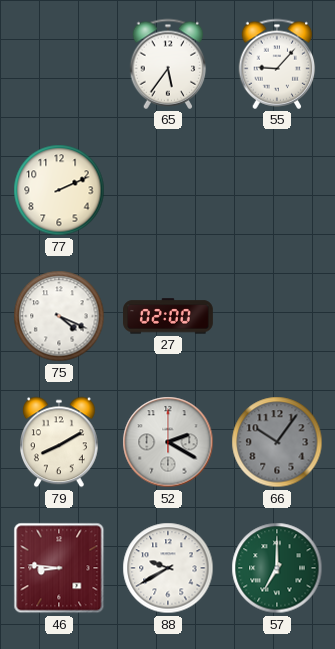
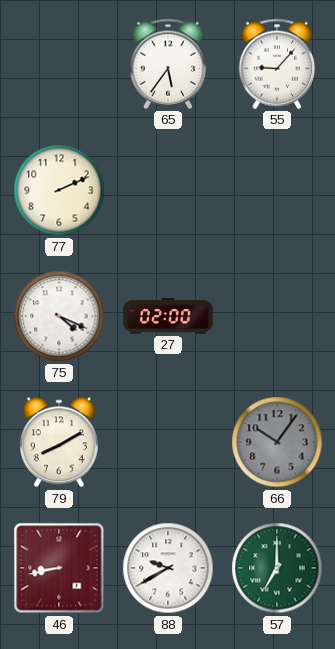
52: 2:20 -> none (168, 442)
46: 8:46 -> 8:43 (59, 568)
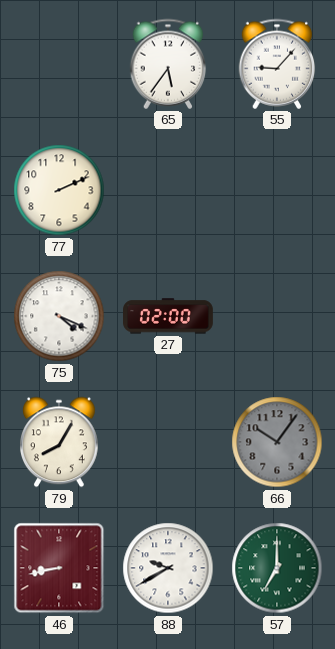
79: 8:10 -> 8:05 (60, 442)
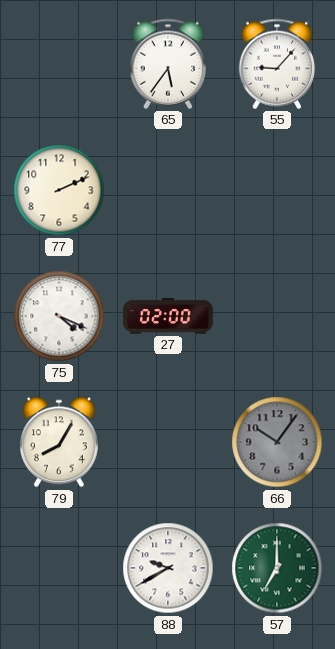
46: 8:43 -> none (59, 568)
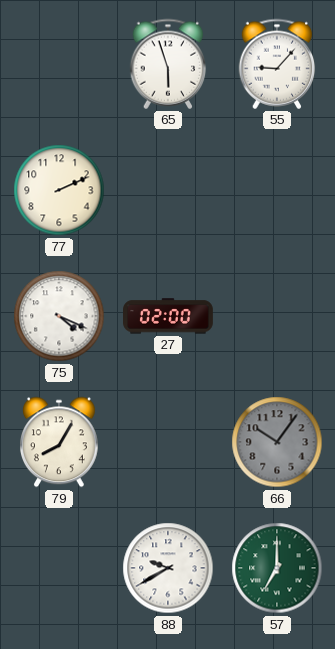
65: 5:36 -> 5:57 (168, 64)
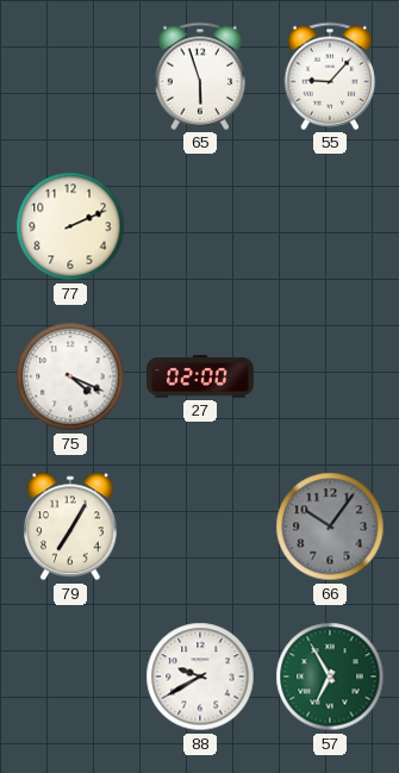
79: 8:05 -> 7:05 (71, 526)
57: 7:00 -> 6:55 (330, 677)
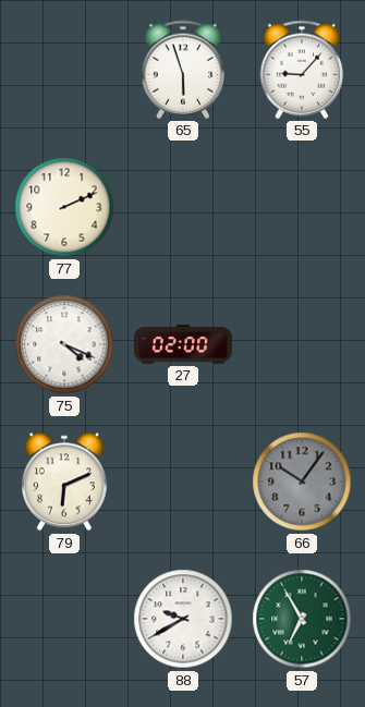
79: 7:05 -> 6:11 (65, 482)
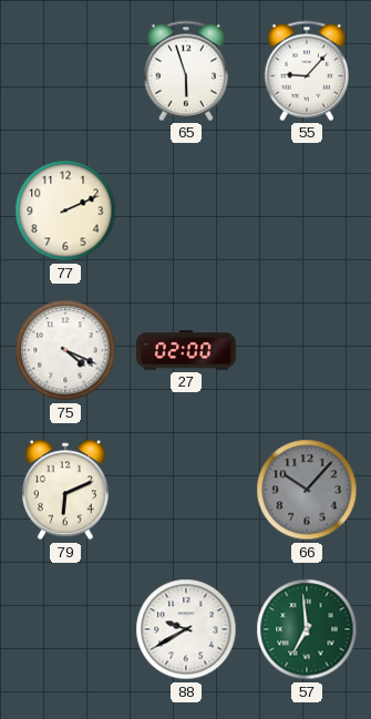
66: 10:06 -> 10:07 (307, 490)
57: 6:55 -> 6:59 (307, 629)
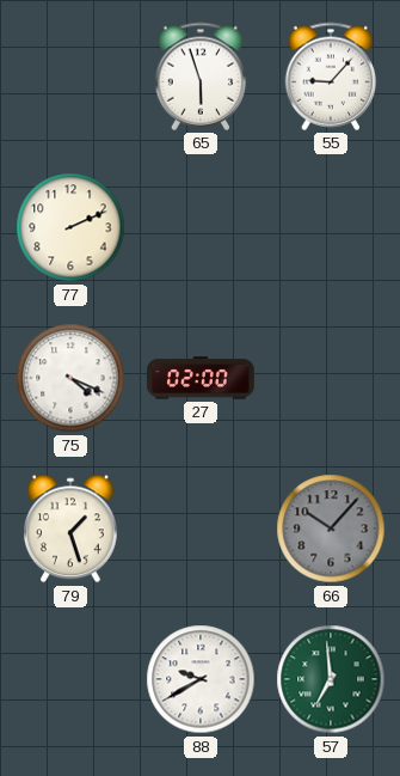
79: 6:11 -> 1:27 (72, 528)
